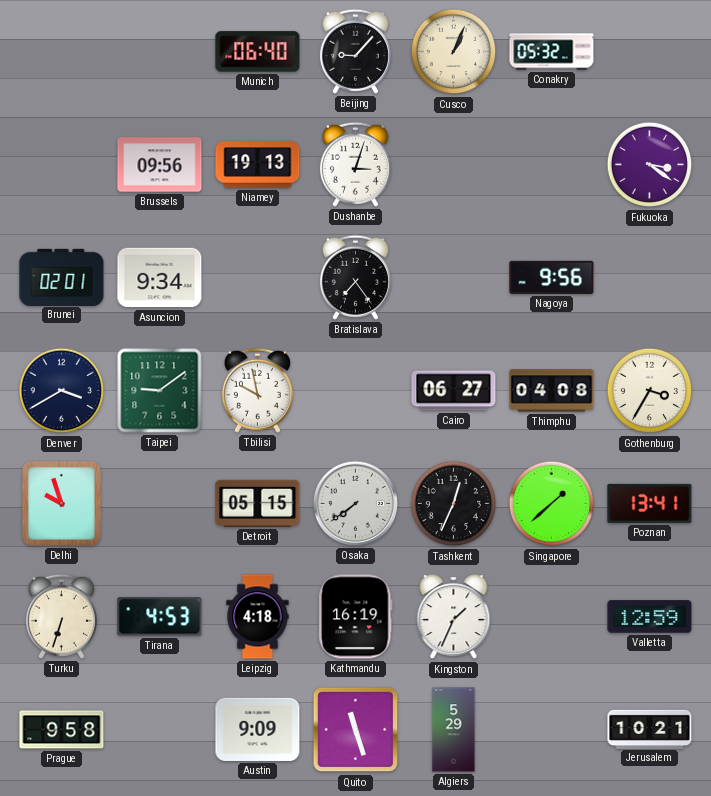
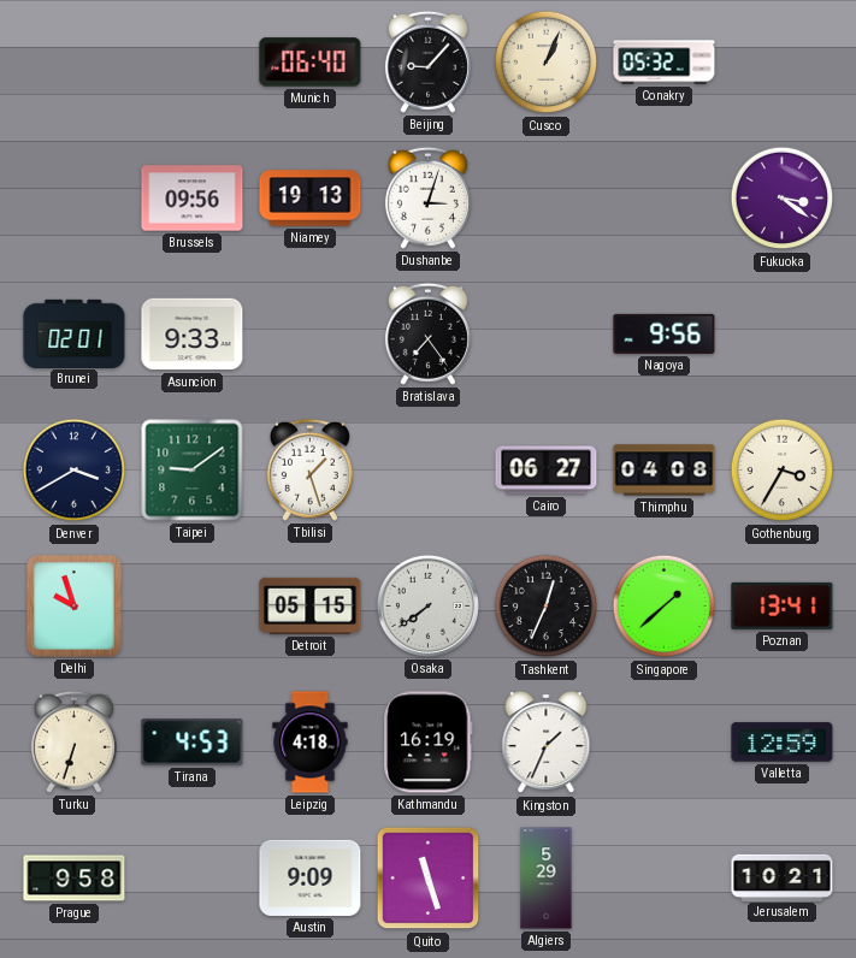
Asuncion: 9:34 -> 9:33 (193, 335)
Tbilisi: 9:58 -> 1:27 (309, 469)
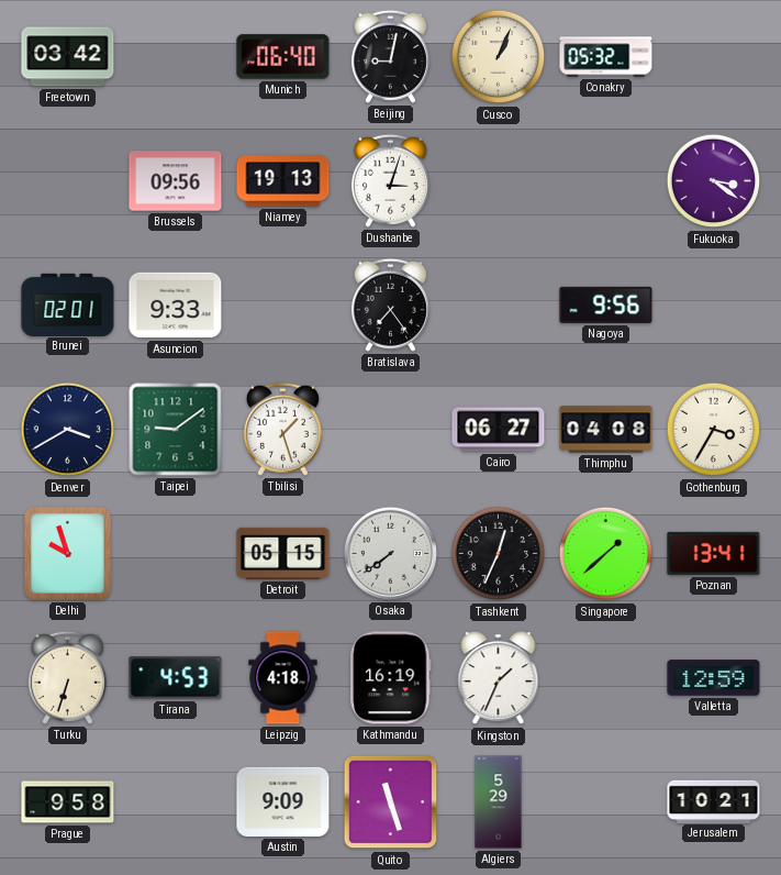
Freetown: none -> 03:42 (68, 57)
Beijing: 9:07 -> 9:02 (390, 56)
